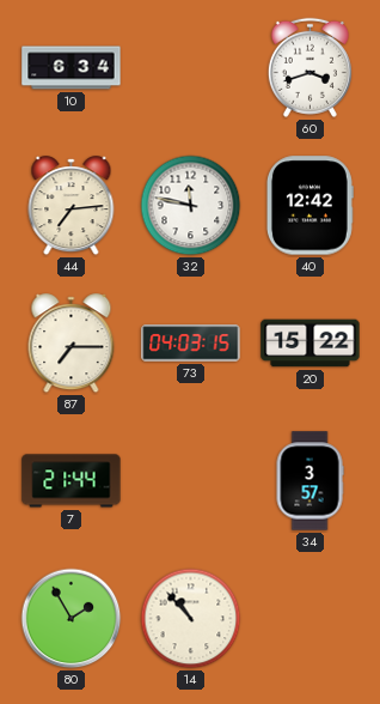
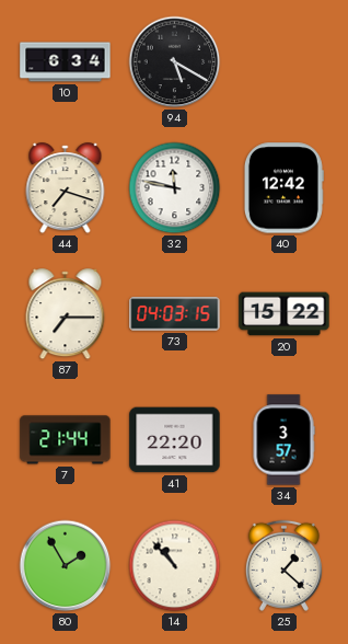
94: none -> 5:20 (175, 62)
60: 3:42 -> none (309, 67)
44: 7:14 -> 7:18 (66, 188)
41: none -> 22:20 (175, 440)
25: none -> 1:22 (283, 565)
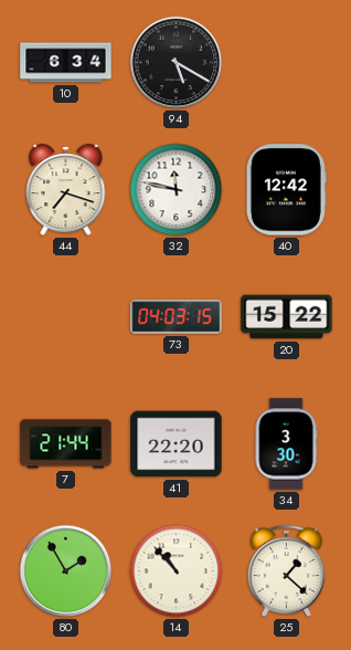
87: 7:15 -> none (66, 314)
34: 3:57 -> 3:30 (286, 444)
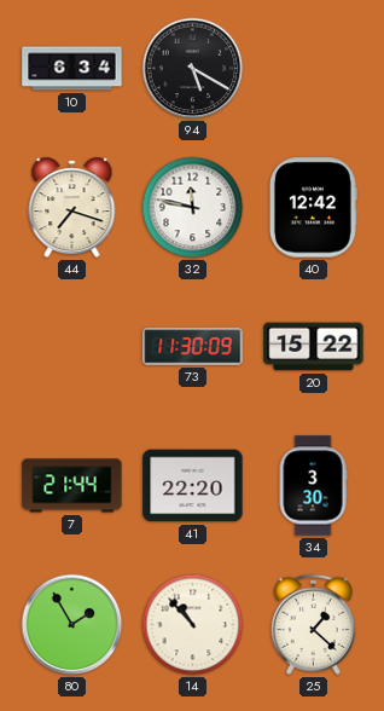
73: 04:03 -> 11:30 (193, 347)
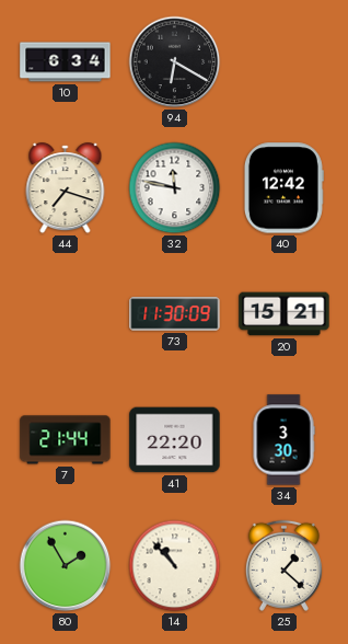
94: 5:20 -> 6:20 (175, 62)
20: 15:22 -> 15:21 (285, 314)
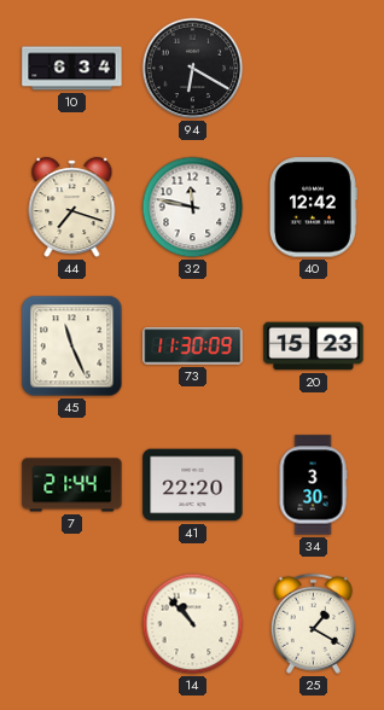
45: none -> 11:26 (72, 347)
20: 15:21 -> 15:23 (314, 347)
80: 1:55 -> none (66, 566)
25: 1:22 -> 1:20 (313, 623)
